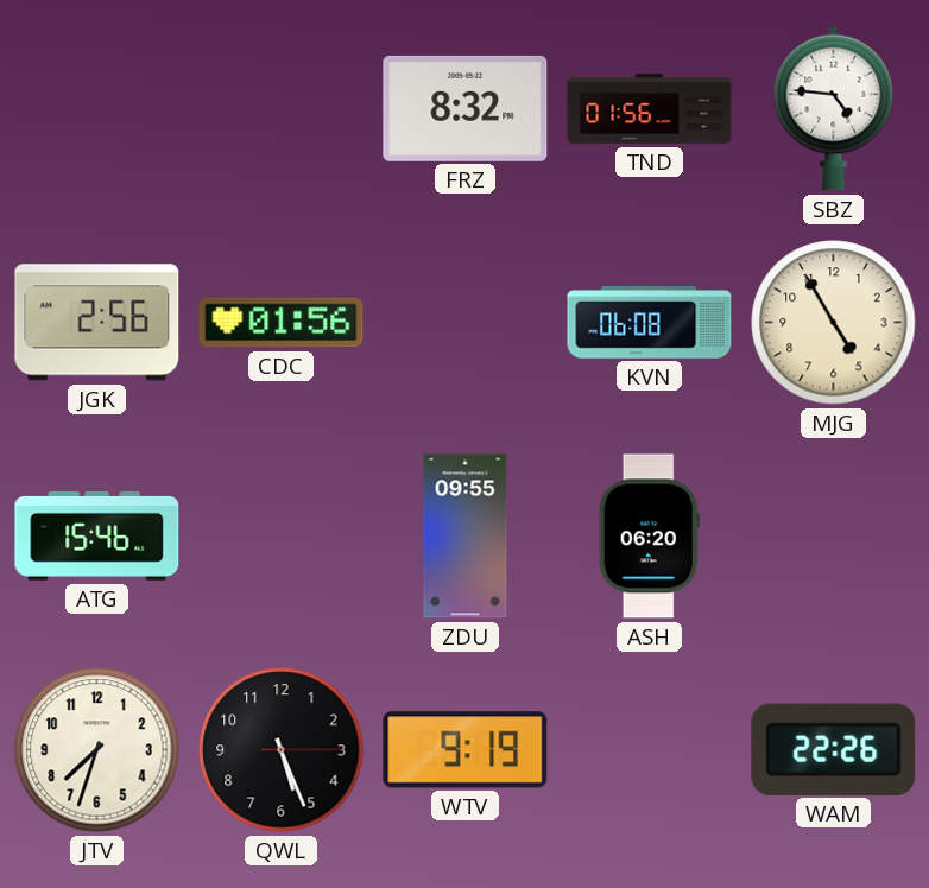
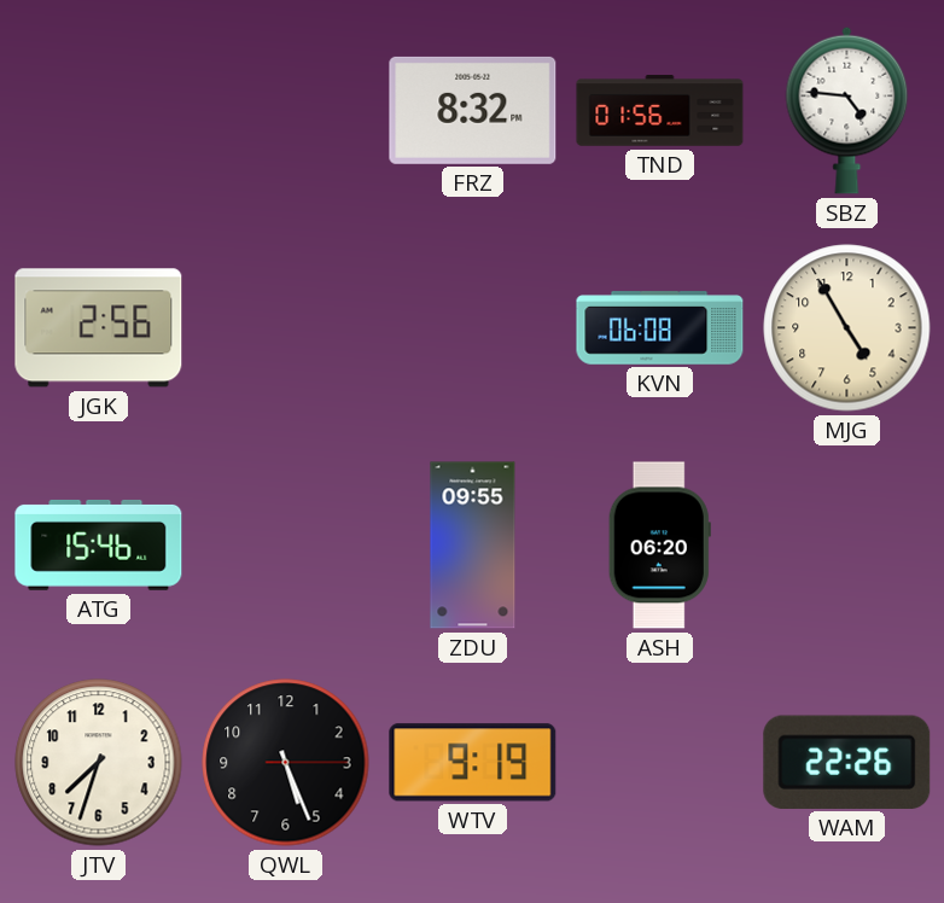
CDC: 01:56 -> none (282, 323)
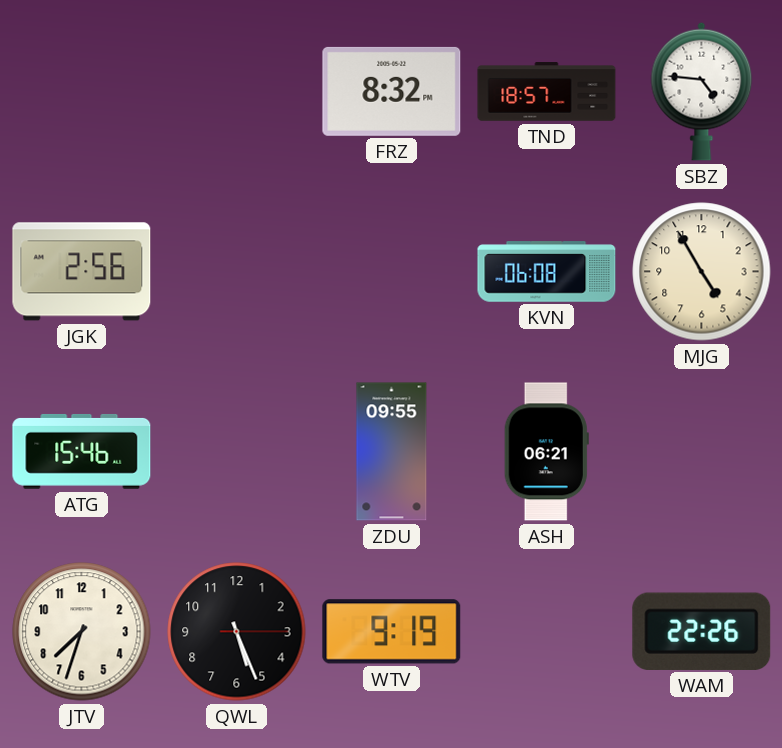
TND: 01:56 -> 18:57 (547, 92)
ASH: 06:20 -> 06:21 (546, 452)
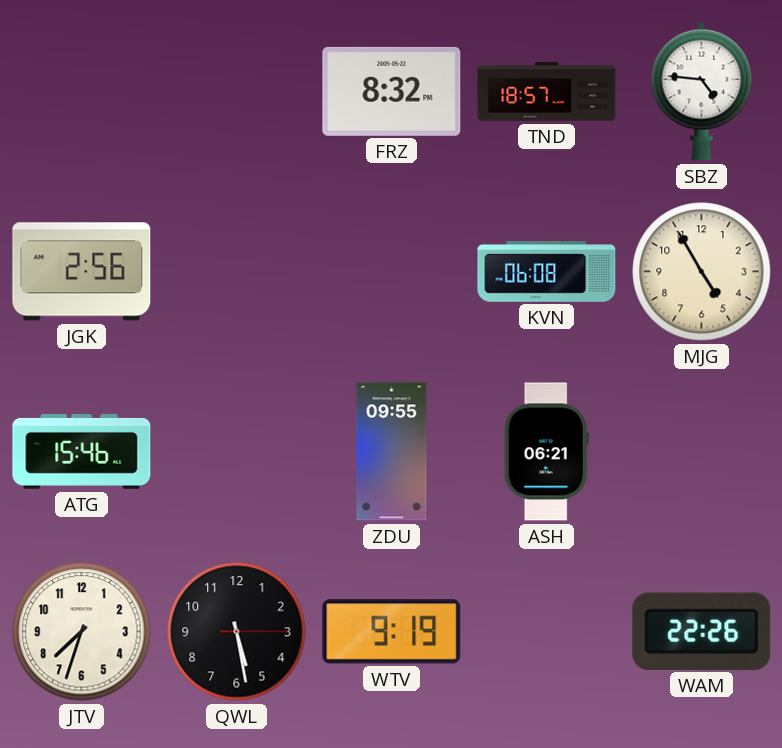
QWL: 5:26 -> 5:28 (237, 632)
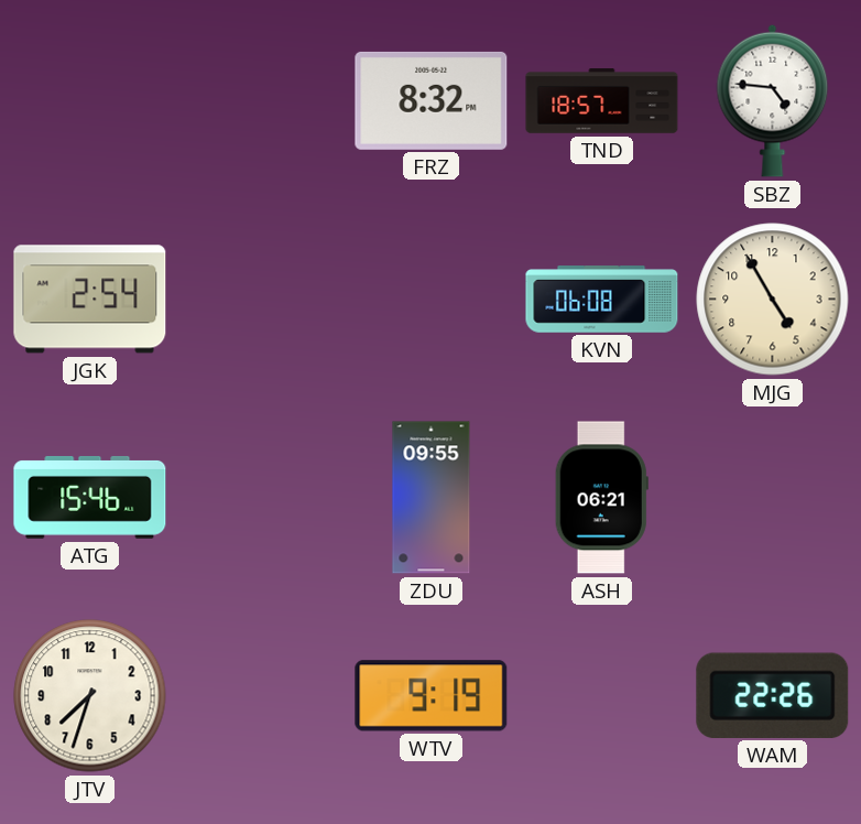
JGK: 2:56 -> 2:54 (90, 300)
QWL: 5:28 -> none (237, 632)
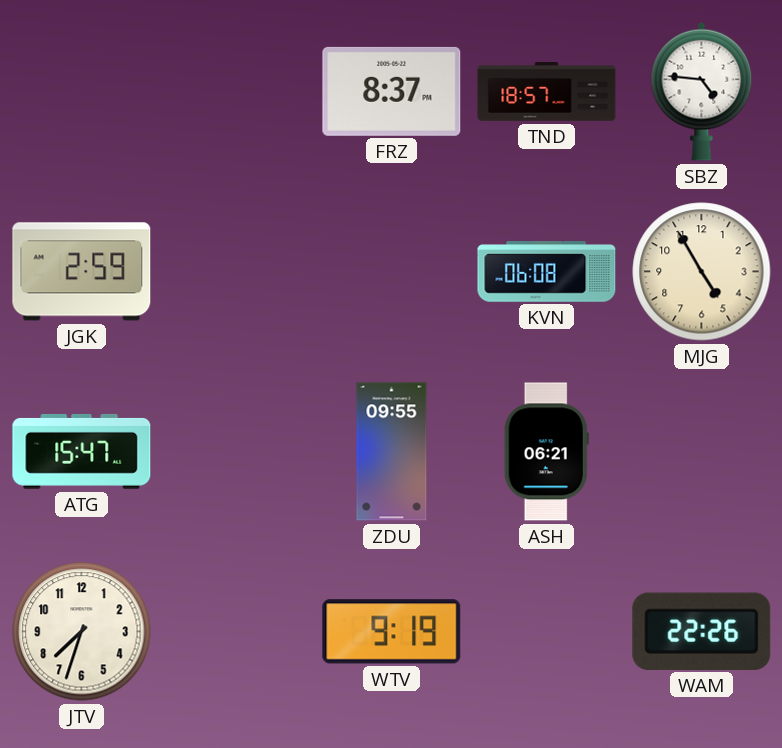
FRZ: 8:32 -> 8:37 (392, 91)
JGK: 2:54 -> 2:59 (82, 272)
ATG: 15:46 -> 15:47 (82, 451)
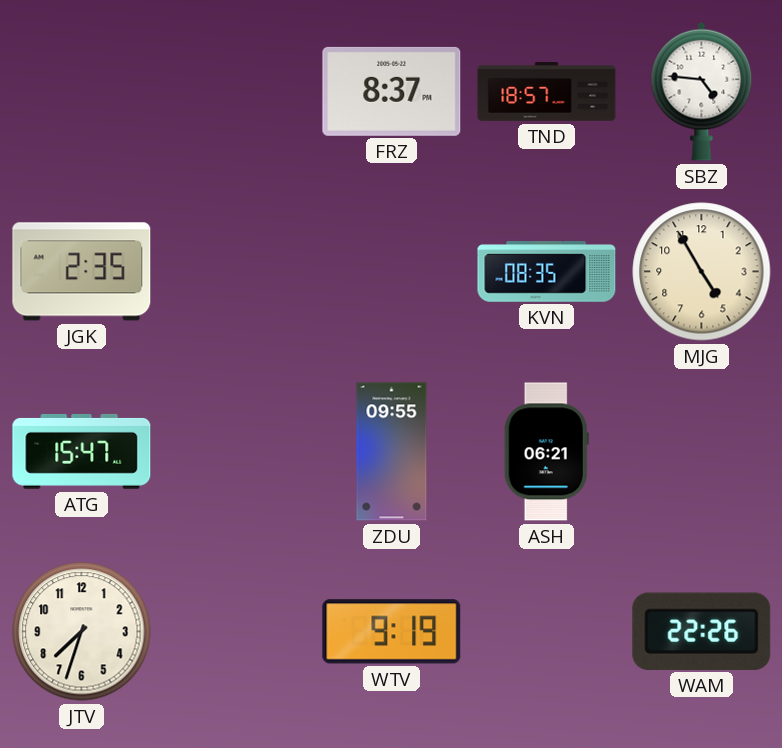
JGK: 2:59 -> 2:35 (82, 272)
KVN: 06:08 -> 08:35 (547, 272)
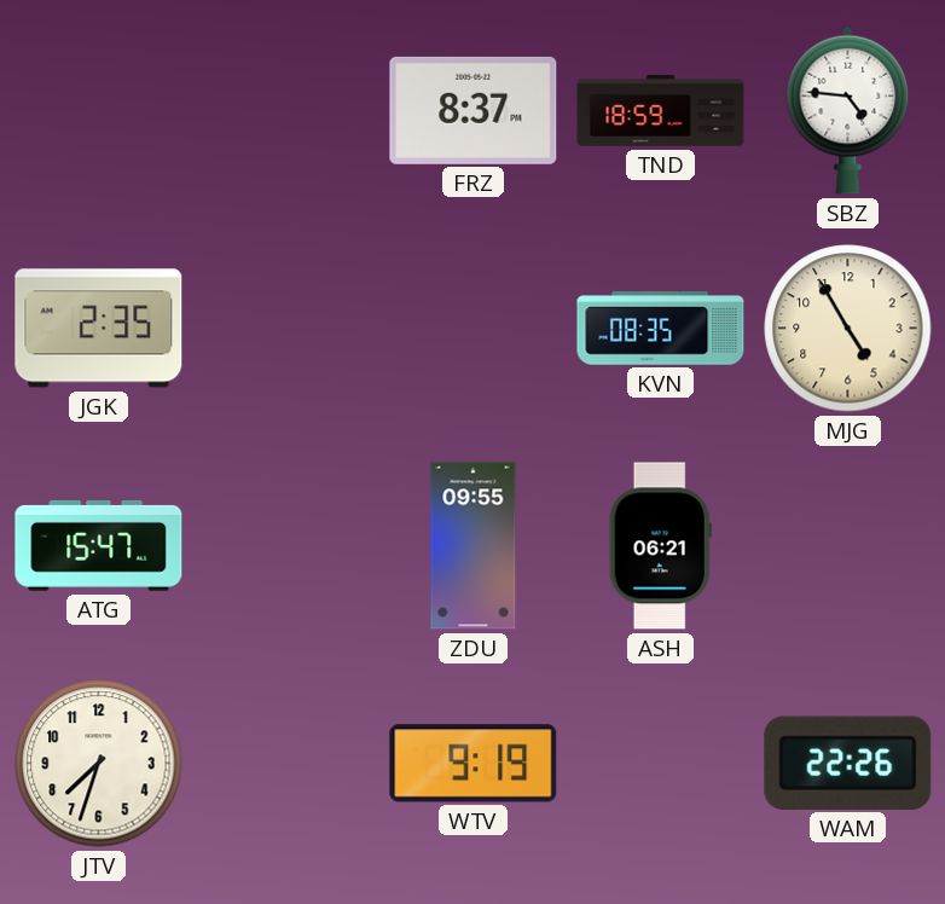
TND: 18:57 -> 18:59 (661, 111)
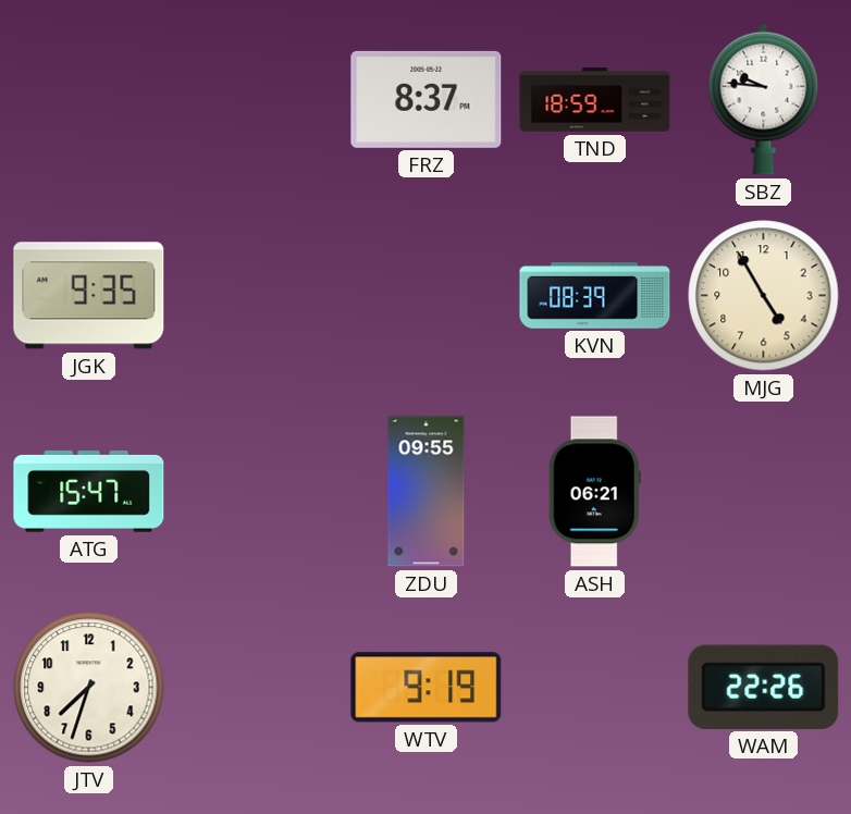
SBZ: 4:46 -> 9:46 (764, 99)
JGK: 2:35 -> 9:35 (89, 296)
KVN: 08:35 -> 08:39 (595, 296)
